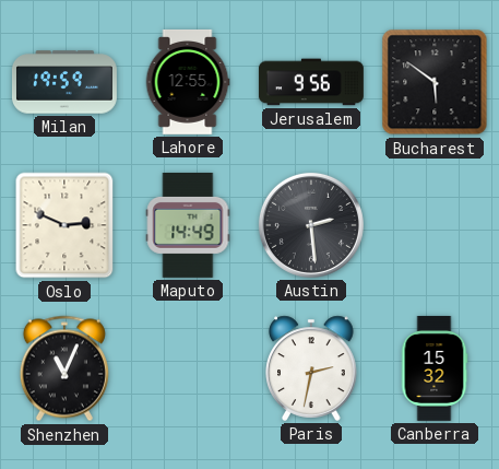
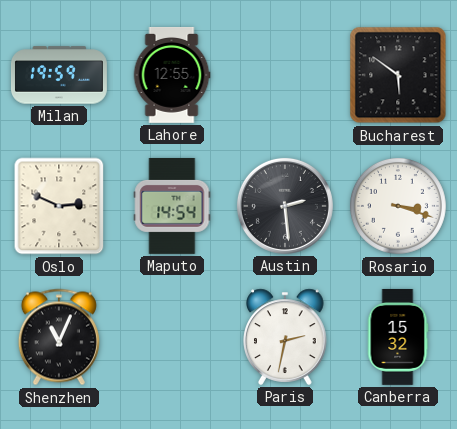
Jerusalem: 9:56 -> none (311, 82)
Maputo: 14:49 -> 14:54 (172, 206)
Rosario: none -> 3:18 (398, 206)
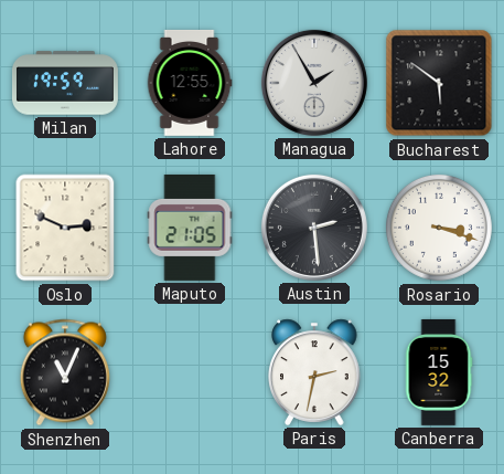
Managua: none -> 1:55 (314, 83)
Maputo: 14:54 -> 21:05 (190, 228)
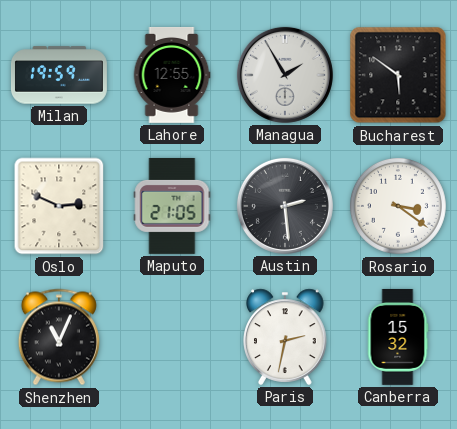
Rosario: 3:18 -> 3:21 (398, 206)
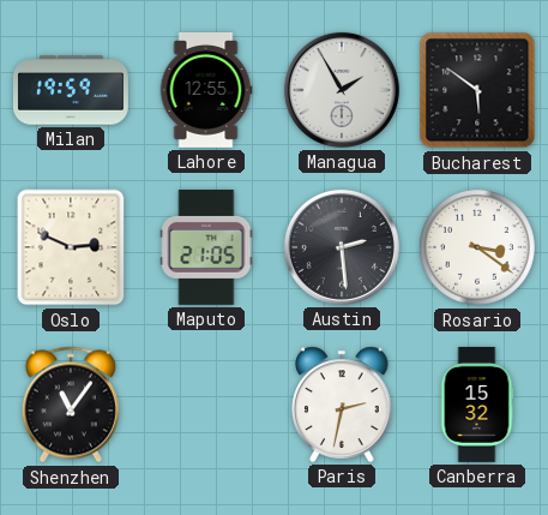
Shenzhen: 11:04 -> 11:06 (71, 405)
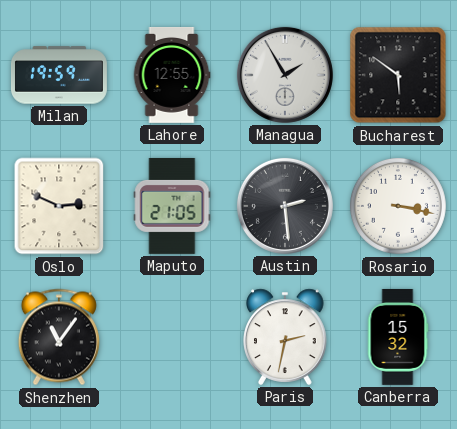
Rosario: 3:21 -> 3:17 (398, 206)
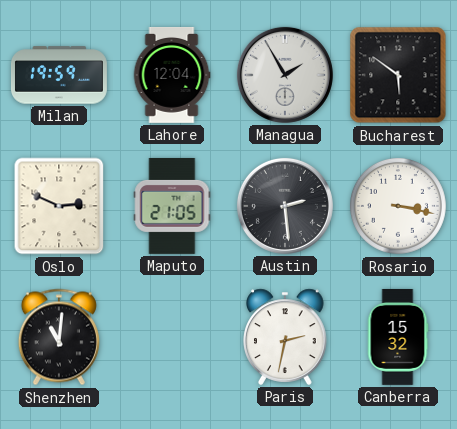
Lahore: 12:55 -> 12:04 (172, 75)
Shenzhen: 11:06 -> 11:01 (59, 337)
